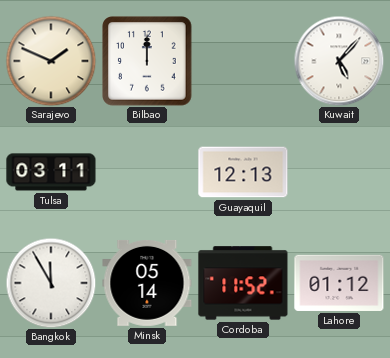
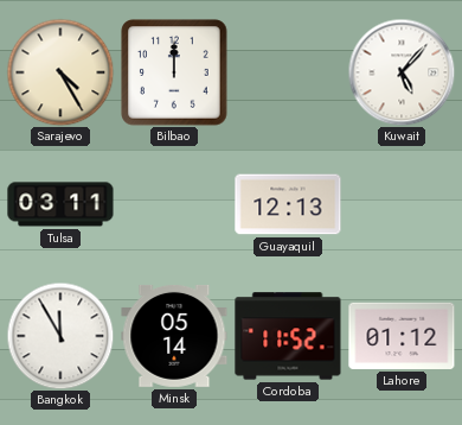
Sarajevo: 1:49 -> 4:25 (60, 72)
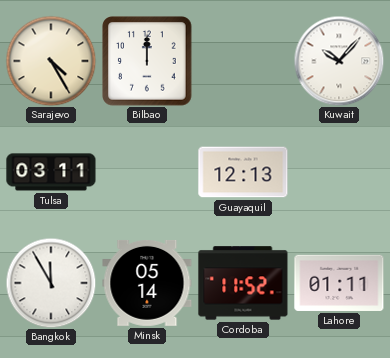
Kuwait: 5:07 -> 10:07 (339, 61)
Lahore: 01:12 -> 01:11 (339, 283)
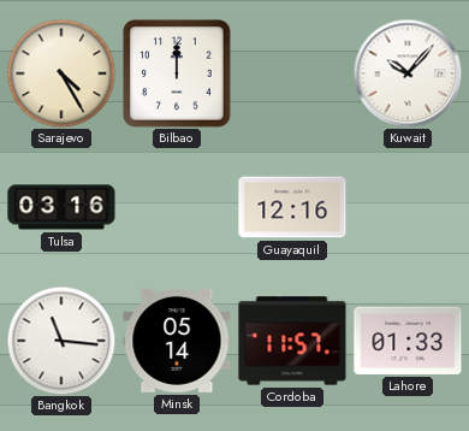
Tulsa: 03:11 -> 03:16 (61, 207)
Guayaquil: 12:13 -> 12:16 (292, 207)
Bangkok: 11:55 -> 11:16 (61, 341)
Cordoba: 11:52 -> 11:57 (292, 341)
Lahore: 01:11 -> 01:33 (408, 341)
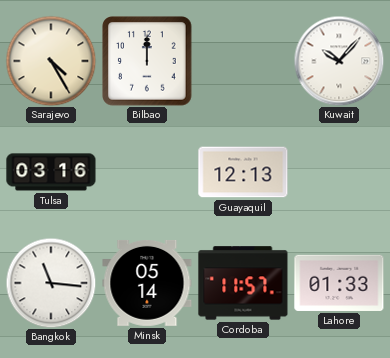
Guayaquil: 12:16 -> 12:13 (243, 172)
